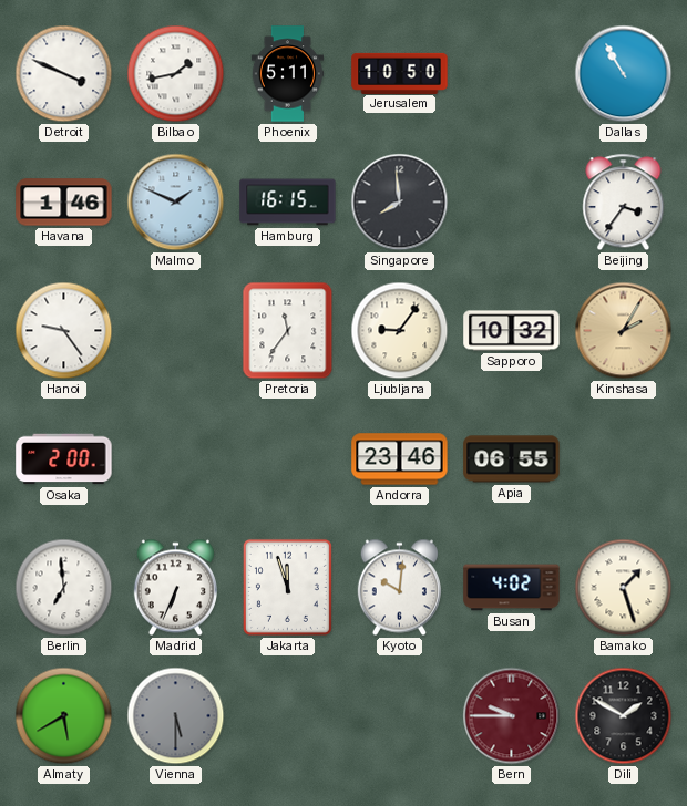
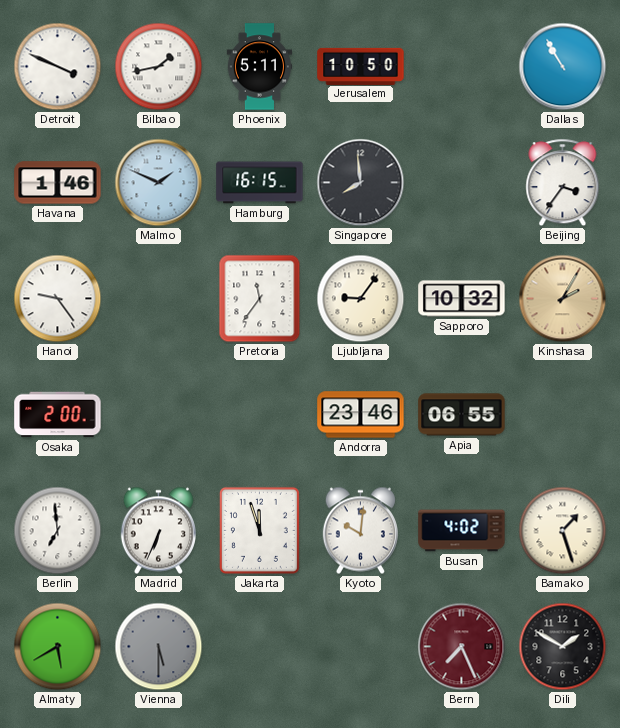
Bern: 9:45 -> 7:26 (462, 647)
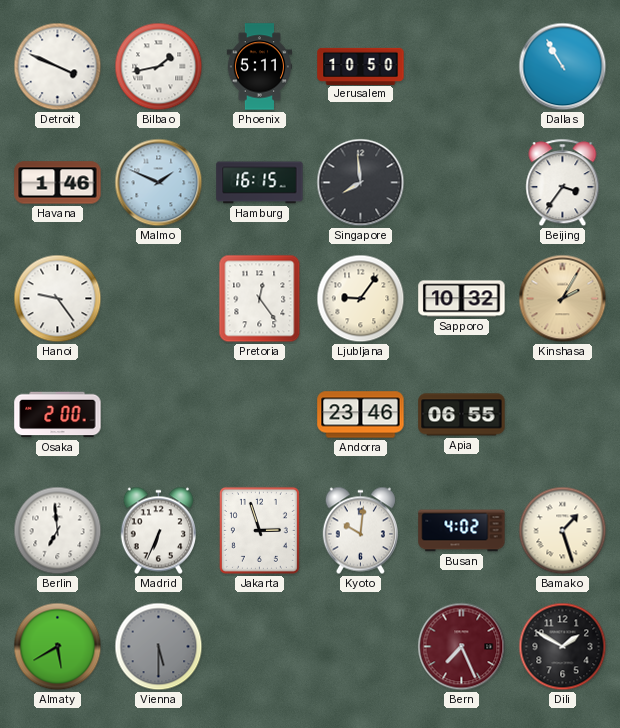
Pretoria: 11:36 -> 12:24 (260, 299)
Jakarta: 11:57 -> 2:57 (259, 530)
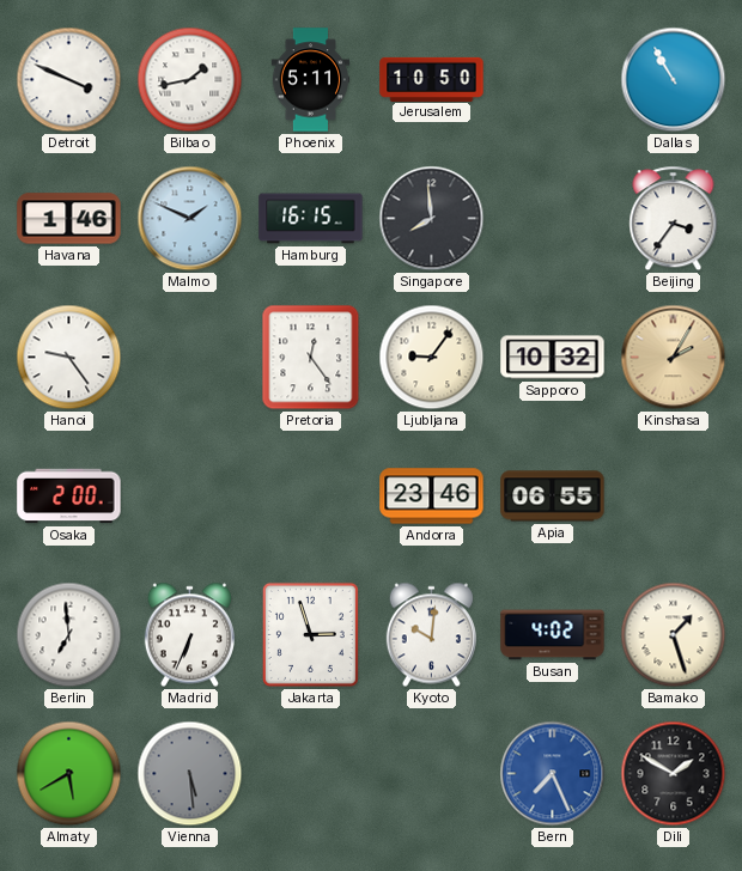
Vienna: 5:30 -> 5:29 (190, 774)
Bern dial: burgundy -> blue (553, 774)
